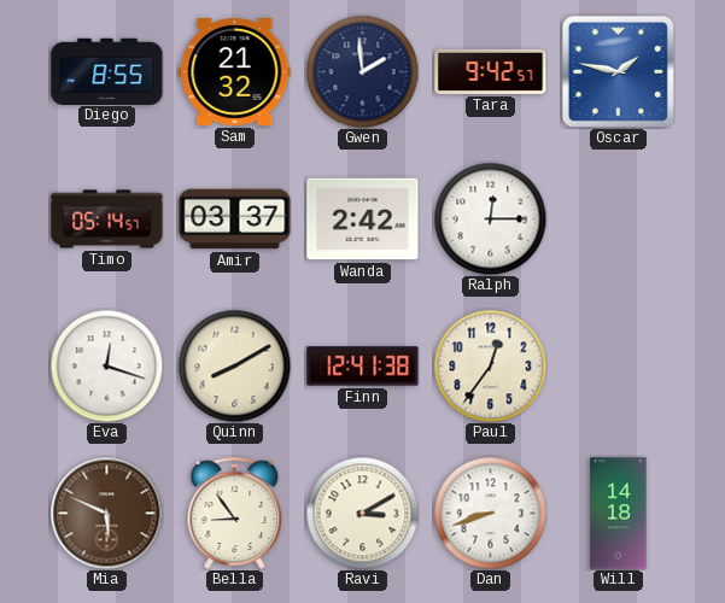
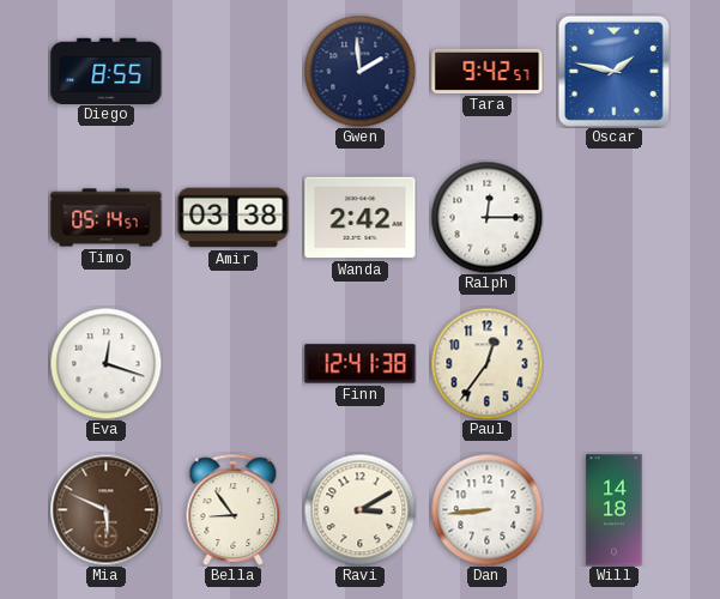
Sam: 21:32 -> none (235, 72)
Amir: 03:37 -> 03:38 (234, 218)
Quinn: 8:10 -> none (234, 365)
Dan: 8:42 -> 8:44 (486, 509)
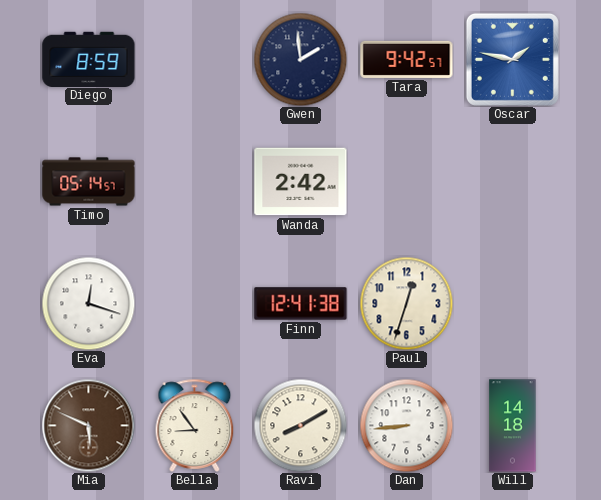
Diego: 8:55 -> 8:59 (89, 59)
Amir: 03:38 -> none (234, 218)
Ralph: 12:15 -> none (486, 217)
Paul: 12:36 -> 12:33 (406, 303)
Ravi: 3:10 -> 8:10 (300, 425)
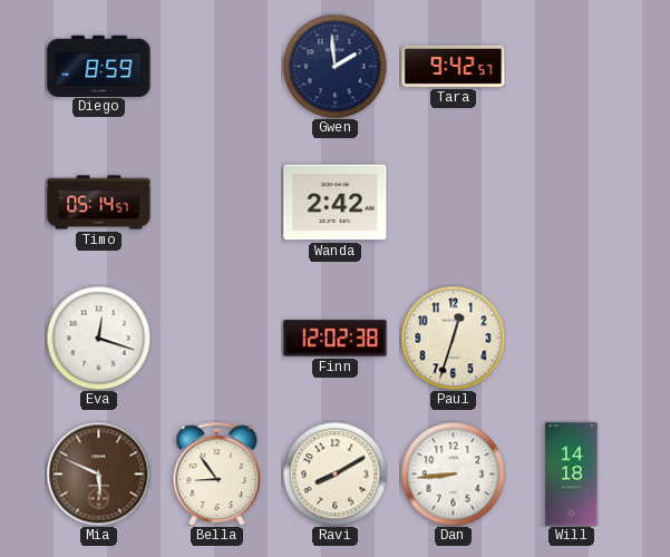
Oscar: 1:47 -> none (512, 59)
Finn: 12:41 -> 12:02 (336, 339)
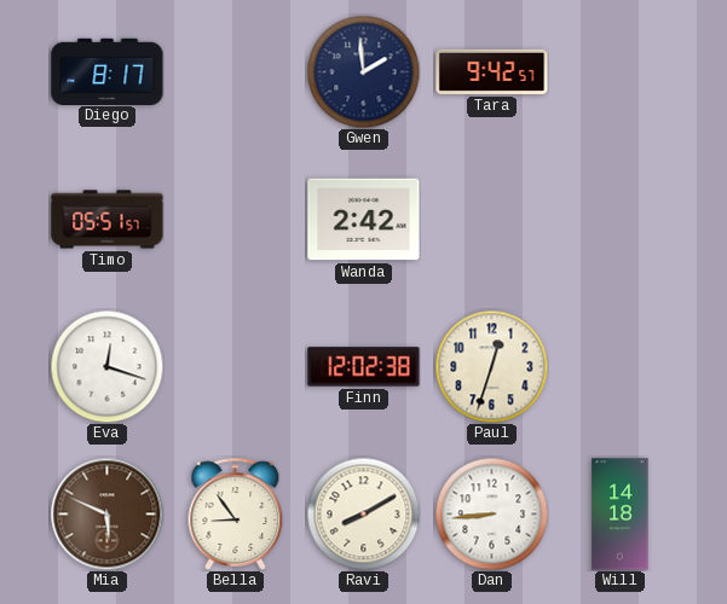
Diego: 8:59 -> 8:17 (108, 71)
Timo: 05:14 -> 05:51 (108, 220)
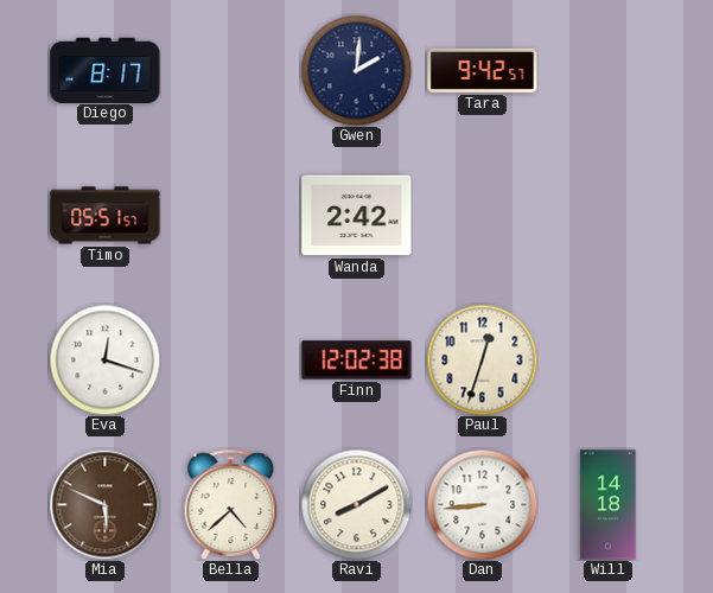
Gwen: 1:59 -> 2:01 (356, 70)
Bella: 8:54 -> 4:38 (231, 504)
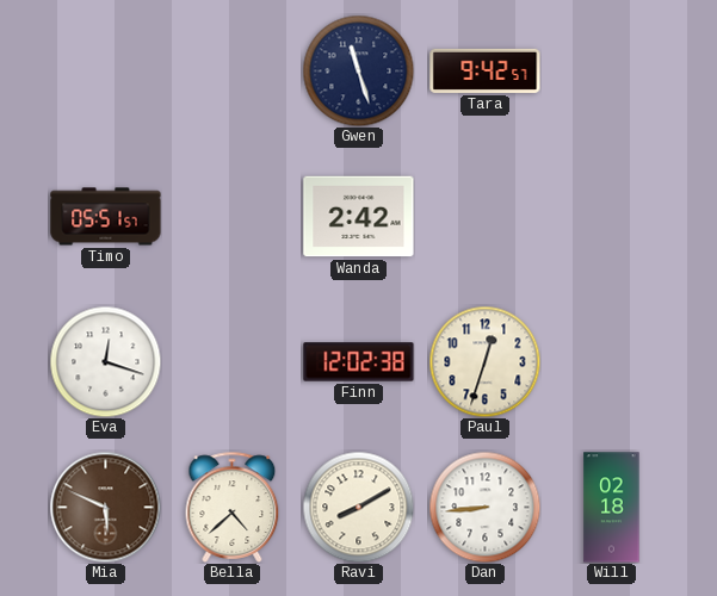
Diego: 8:17 -> none (106, 70)
Gwen: 2:01 -> 11:27 (358, 70)
Will: 14:18 -> 02:18 (612, 508)
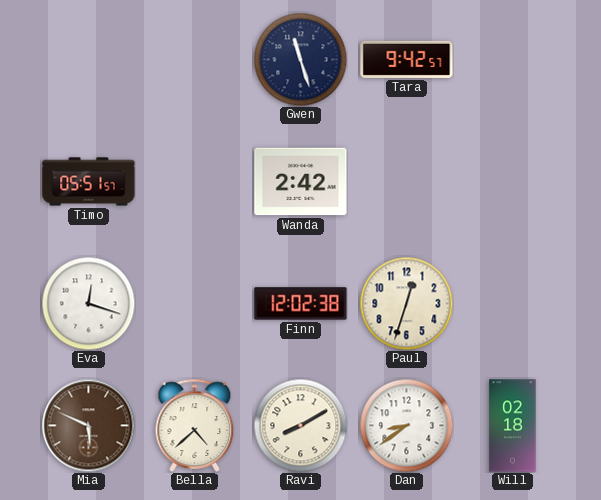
Dan: 8:44 -> 8:39 (406, 425)
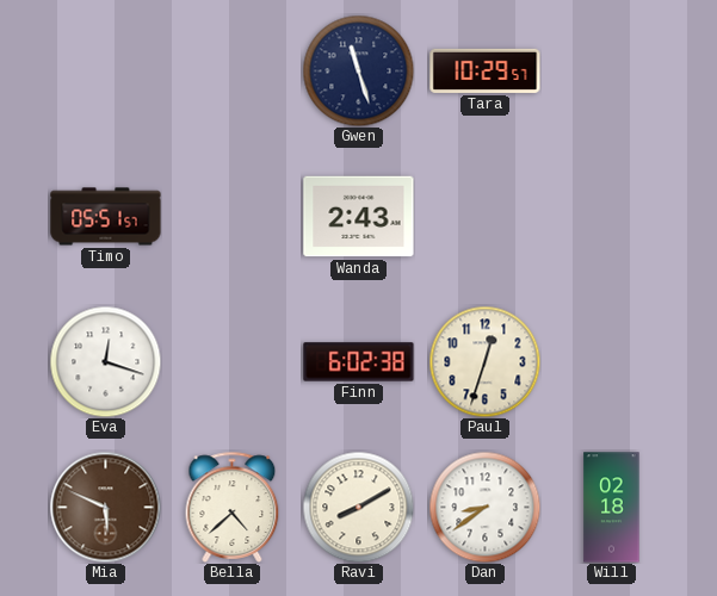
Tara: 9:42 -> 10:29 (486, 70)
Wanda: 2:42 -> 2:43 (359, 217)
Finn: 12:02 -> 6:02 (359, 362)
